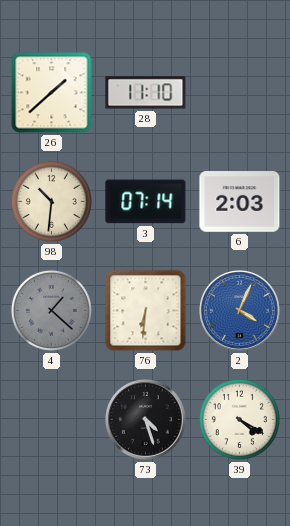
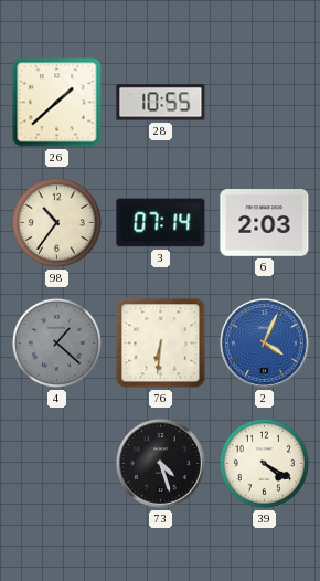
28: 11:10 -> 10:55 (161, 103)
98: 10:31 -> 10:36 (56, 222)
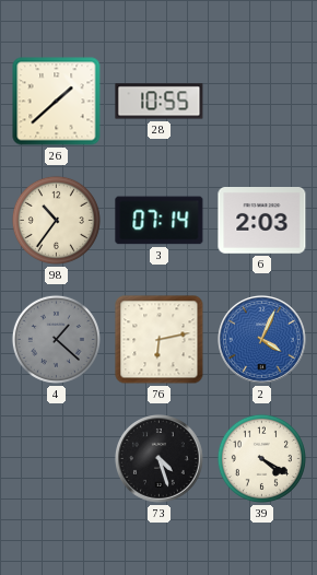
76: 6:31 -> 6:13 (160, 340)
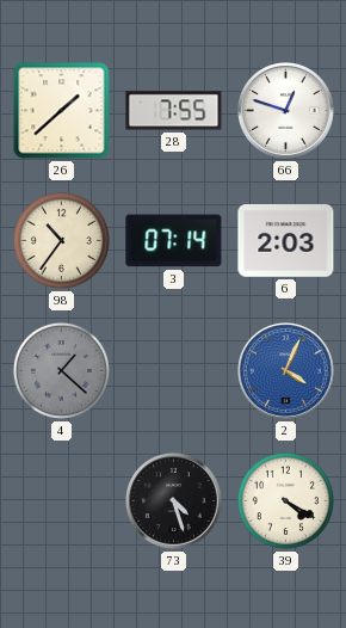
28: 10:55 -> 7:55 (174, 111)
66: none -> 12:48 (286, 111)
76: 6:13 -> none (160, 340)
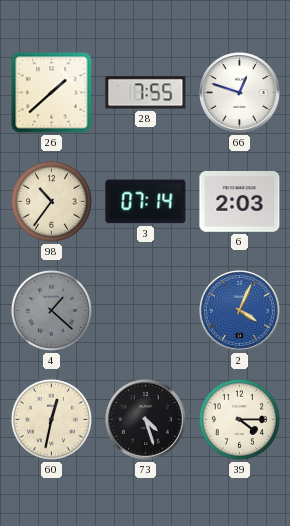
60: none -> 12:32 (51, 419)
39: 4:20 -> 4:15 (239, 419)
